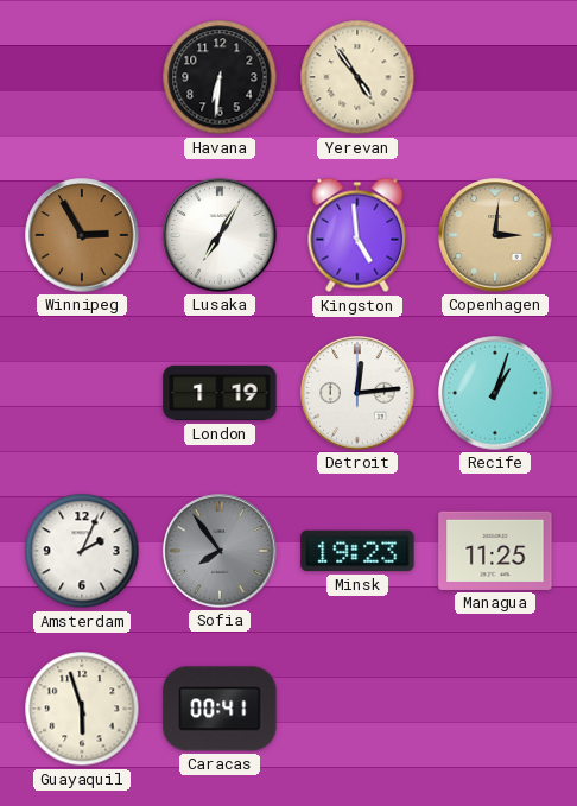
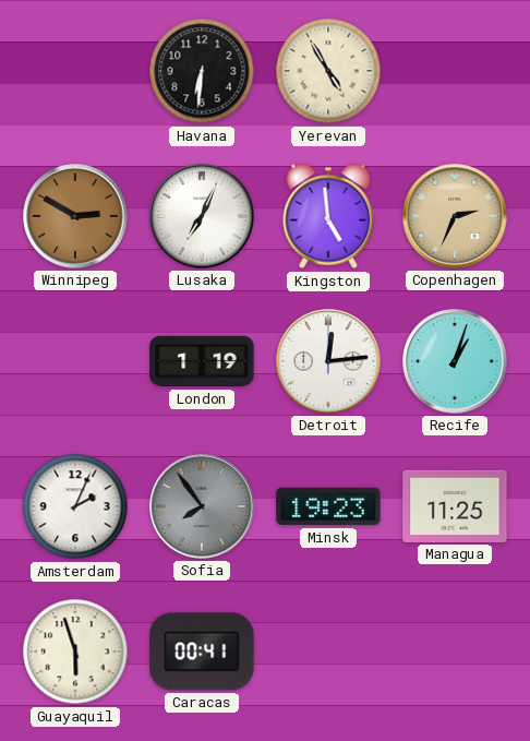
Yerevan: 4:54 -> 4:55 (328, 71)
Winnipeg: 2:55 -> 2:50 (75, 216)
Lusaka: 7:05 -> 7:04 (202, 216)
Copenhagen: 3:01 -> 2:34 (455, 216)
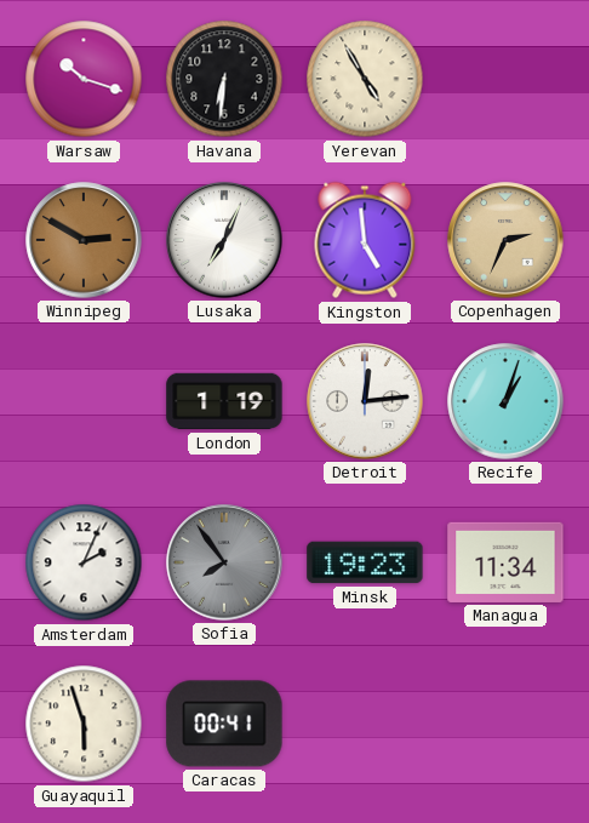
Warsaw: none -> 10:18 (84, 79)
Managua: 11:25 -> 11:34 (505, 562)
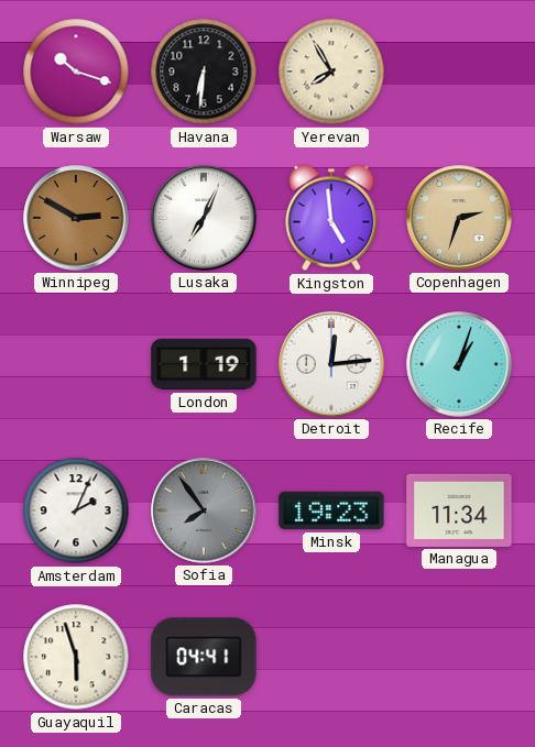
Yerevan: 4:55 -> 7:55 (331, 72)
Copenhagen: 2:34 -> 2:33 (459, 218)
Caracas: 00:41 -> 04:41 (204, 657)
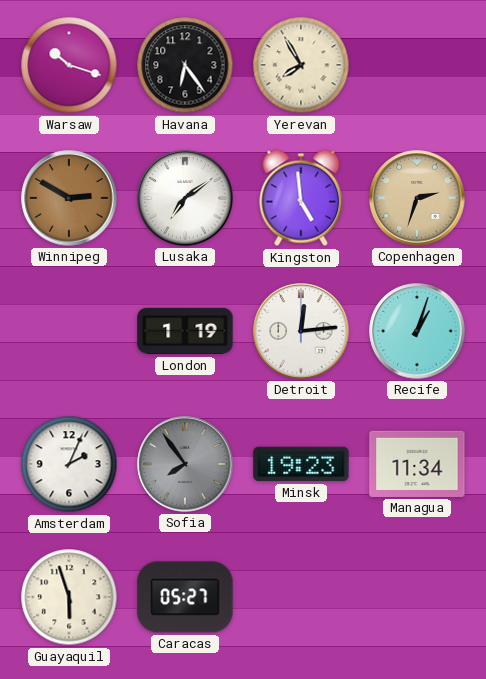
Havana: 6:31 -> 6:24 (185, 65)
Lusaka: 7:04 -> 7:09 (185, 198)
Caracas: 04:41 -> 05:27 (185, 597)
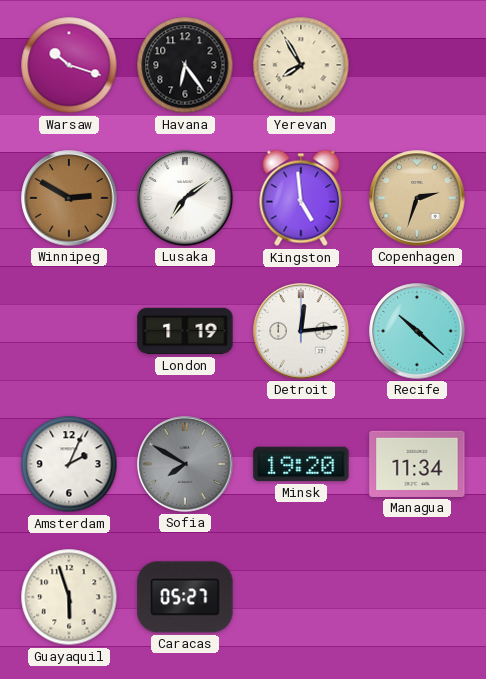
Recife: 1:03 -> 10:22 (417, 331)
Sofia: 7:54 -> 7:50 (185, 464)
Minsk: 19:23 -> 19:20 (301, 464)
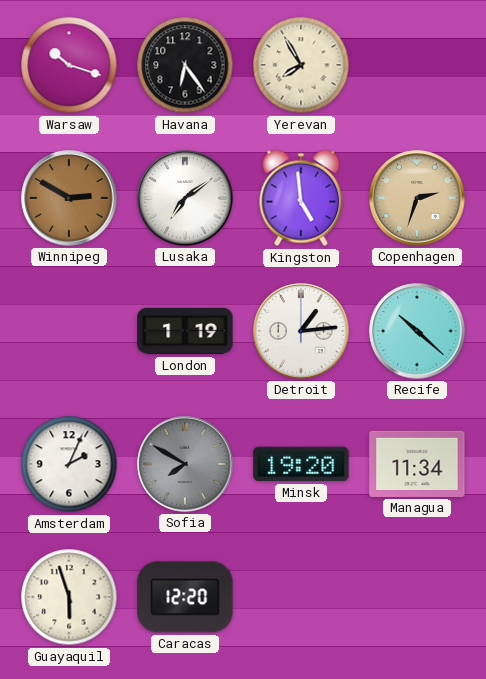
Detroit: 12:14 -> 1:14 (301, 331)
Caracas: 05:27 -> 12:20 (185, 597)
